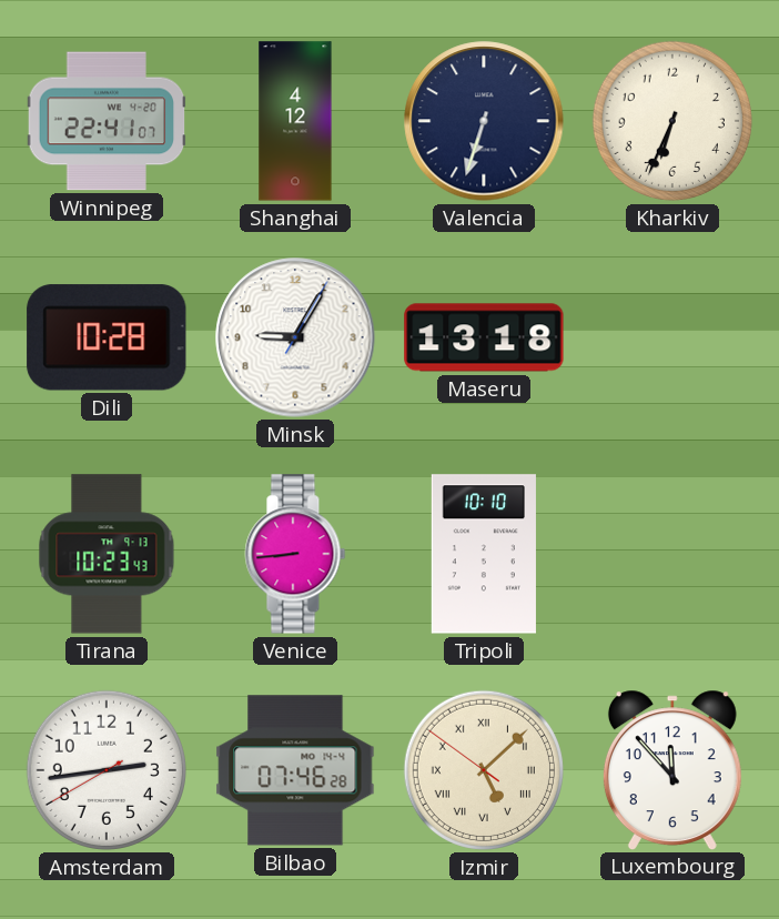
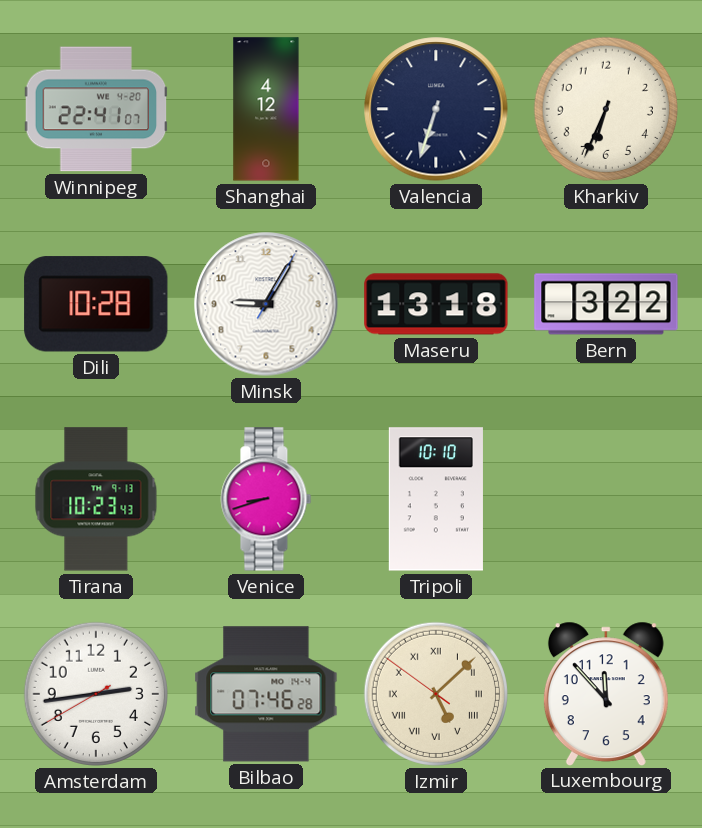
Bern: none -> 3:22 (606, 304)
Venice: 8:44 -> 8:42 (266, 499)
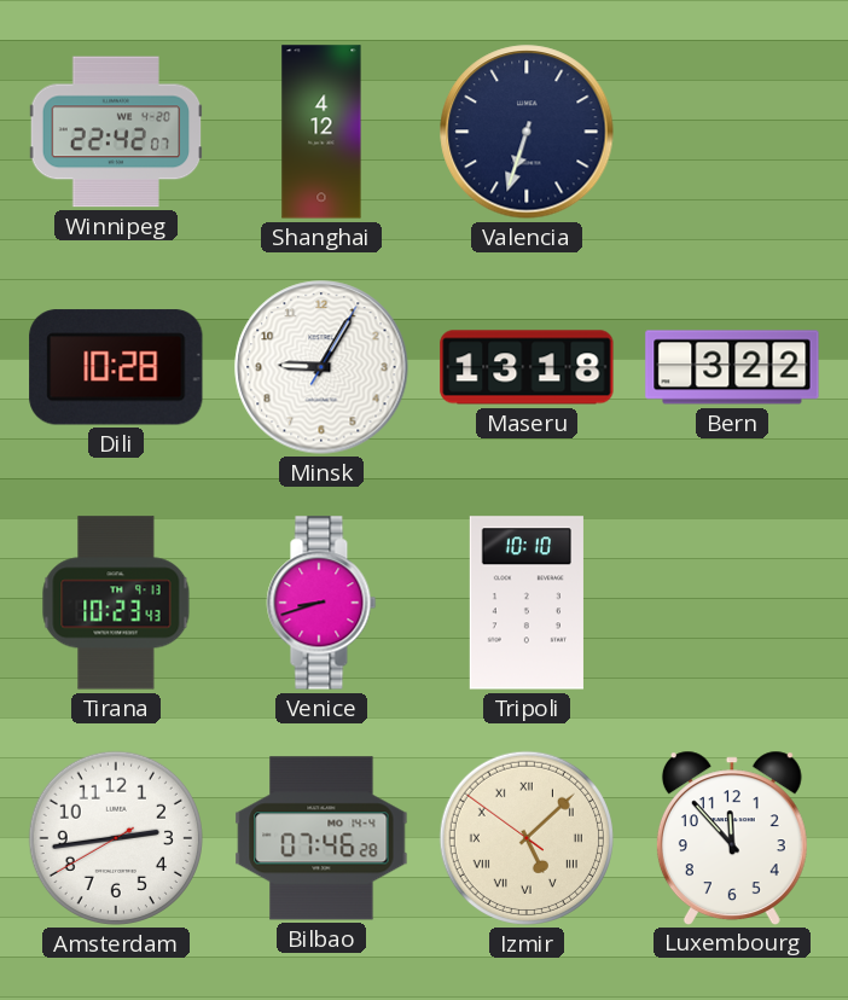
Winnipeg: 22:41 -> 22:42 (116, 132)
Kharkiv: 6:34 -> none (606, 109)
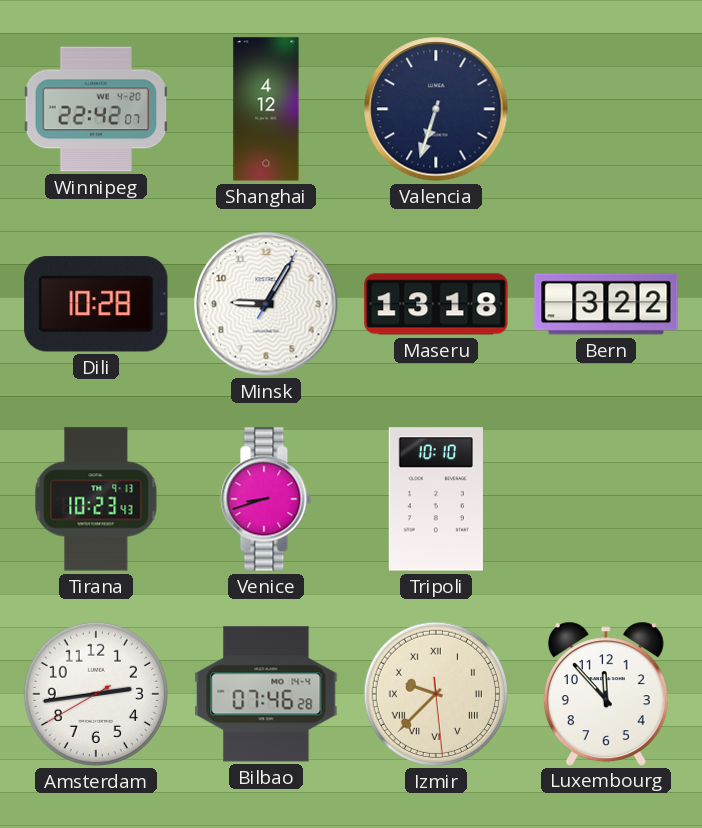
Izmir: 5:07 -> 9:37 (436, 694)
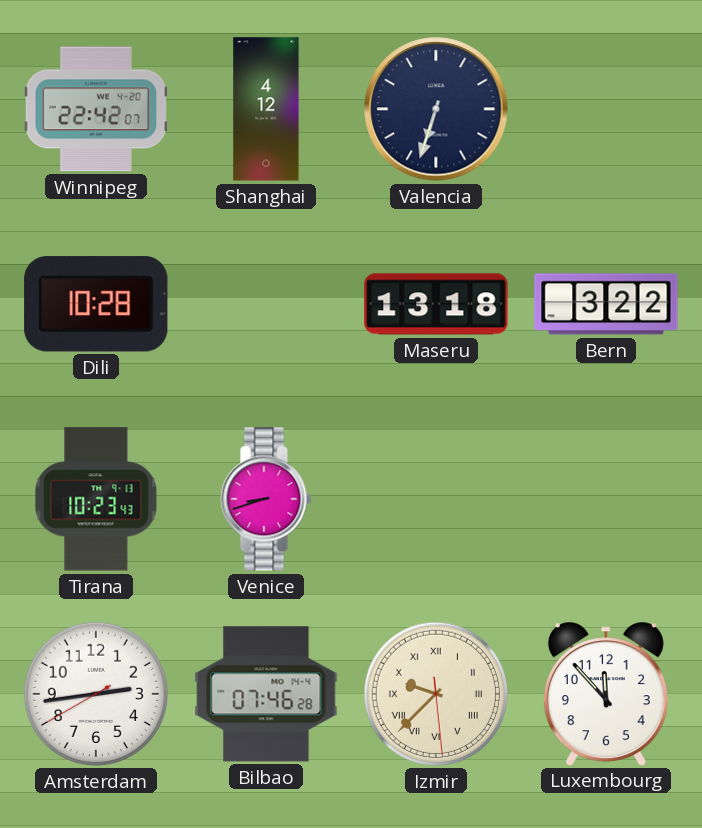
Minsk: 9:05 -> none (266, 304)
Tripoli: 10:10 -> none (436, 499)
